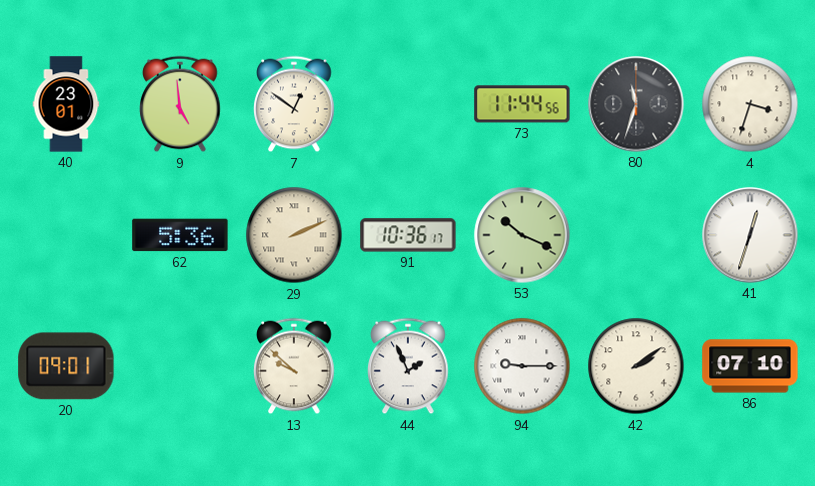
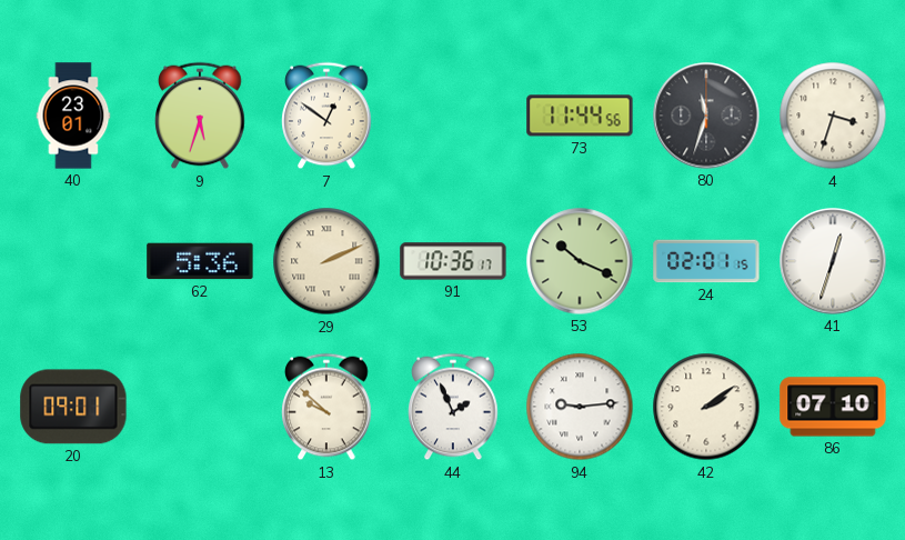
9: 4:59 -> 5:33 (200, 116)
24: none -> 02:01 (706, 261)
94: 9:15 -> 9:14 (580, 407)
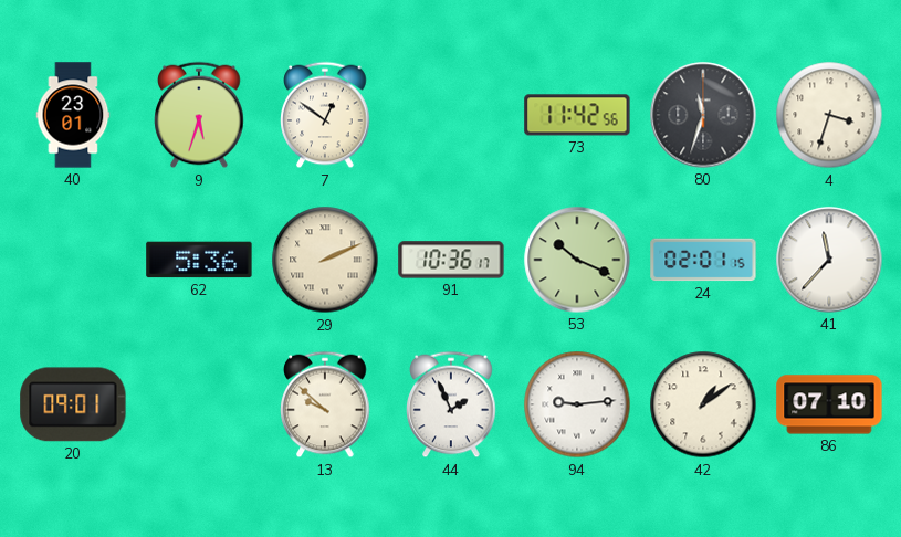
73: 11:44 -> 11:42 (577, 115)
41: 12:33 -> 11:37 (829, 260)
42: 2:09 -> 1:09 (703, 404)
